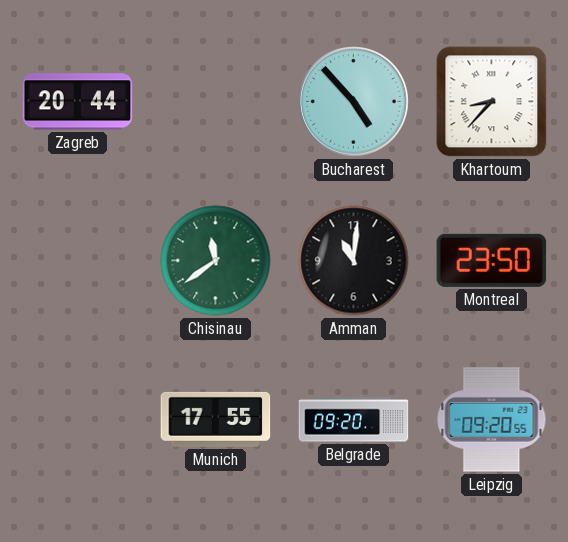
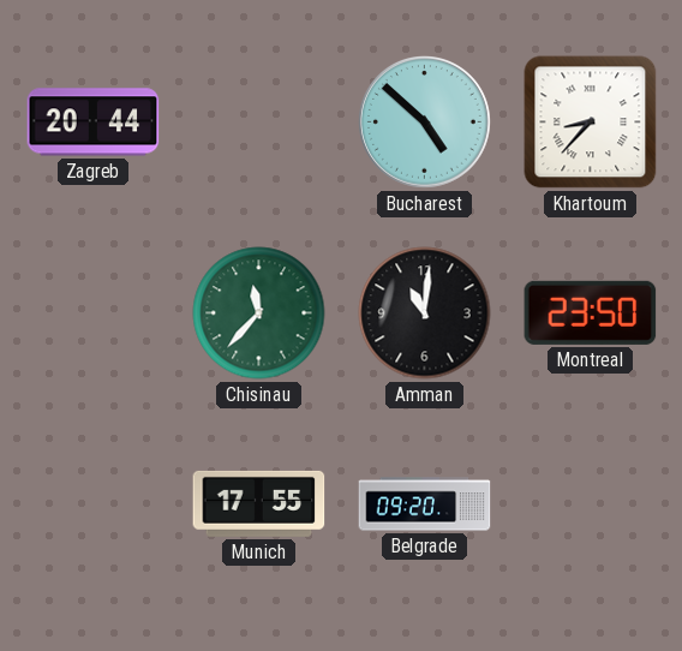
Bucharest: 4:53 -> 4:52 (425, 123)
Chisinau: 11:39 -> 11:37 (259, 313)
Leipzig: 09:20 -> none (492, 420)
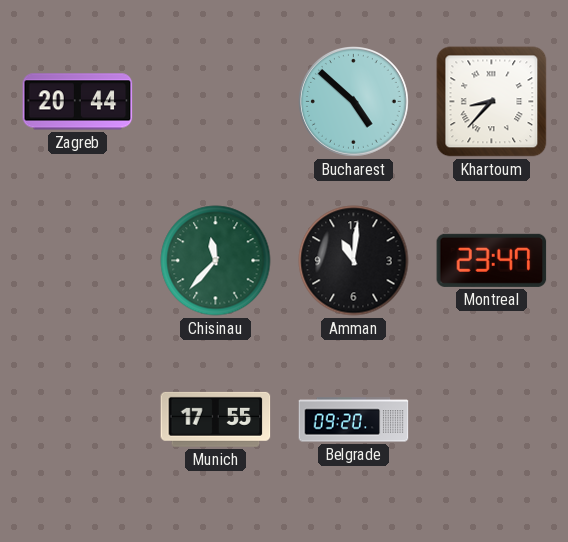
Montreal: 23:50 -> 23:47 (492, 260)
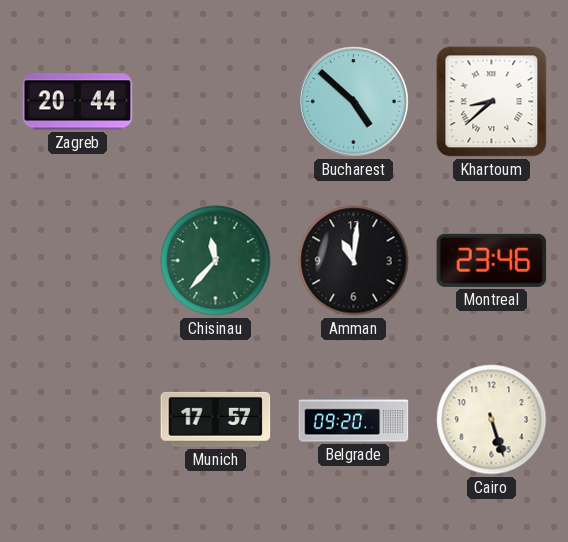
Khartoum: 8:37 -> 8:38 (492, 102)
Montreal: 23:47 -> 23:46 (492, 260)
Munich: 17:55 -> 17:57 (216, 419)
Cairo: none -> 5:27 (492, 420)
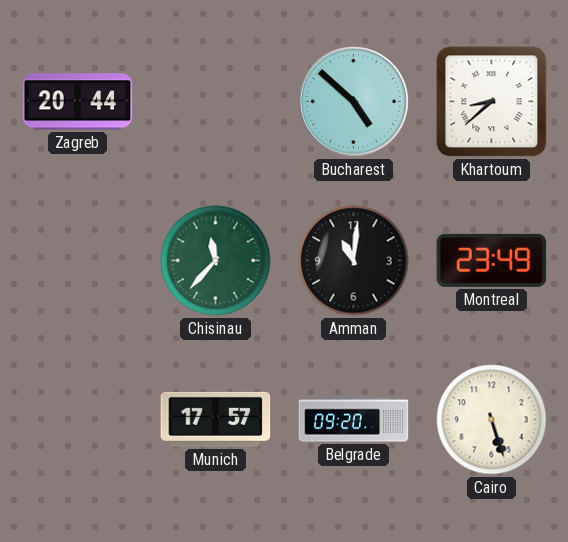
Montreal: 23:46 -> 23:49 (492, 260)
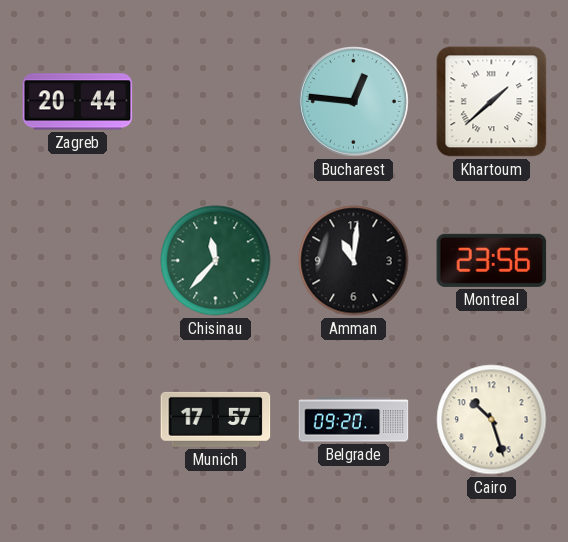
Bucharest: 4:52 -> 12:46 (354, 102)
Khartoum: 8:38 -> 1:38 (492, 102)
Montreal: 23:49 -> 23:56 (492, 260)
Cairo: 5:27 -> 10:27 (492, 420)
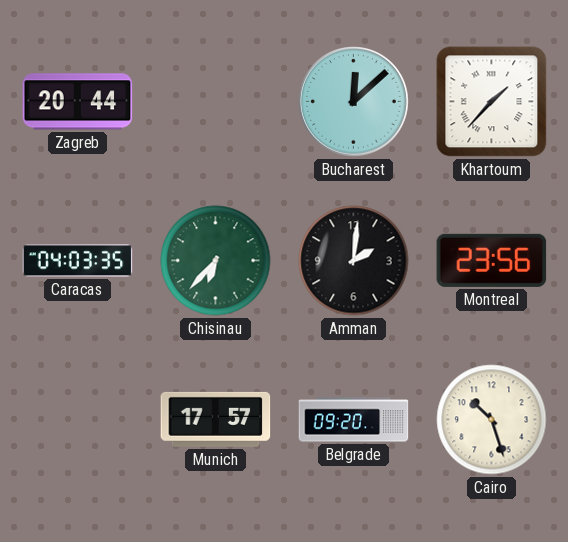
Bucharest: 12:46 -> 12:08 (354, 102)
Khartoum: 1:38 -> 1:37 (492, 102)
Caracas: none -> 04:03 (78, 261)
Chisinau: 11:37 -> 6:37 (216, 261)
Amman: 11:01 -> 2:01 (354, 261)
